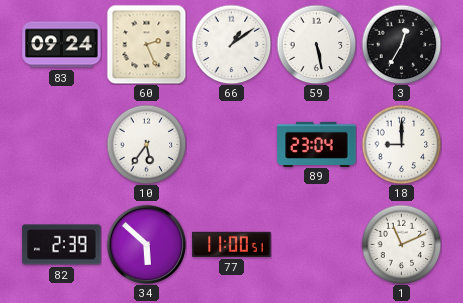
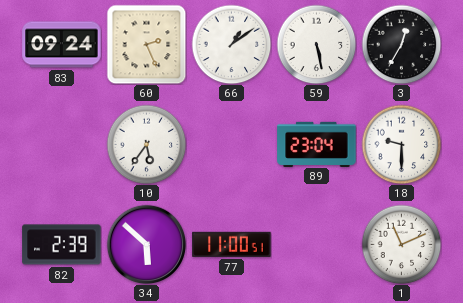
18: 9:00 -> 9:30 (401, 144)
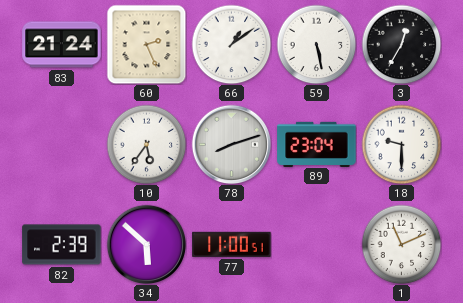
83: 09:24 -> 21:24 (62, 45)
78: none -> 8:12 (231, 144)
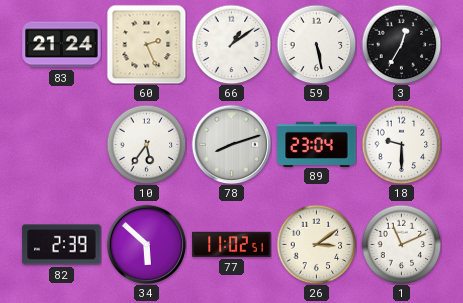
77: 11:00 -> 11:02 (232, 244)
26: none -> 3:09 (316, 244)
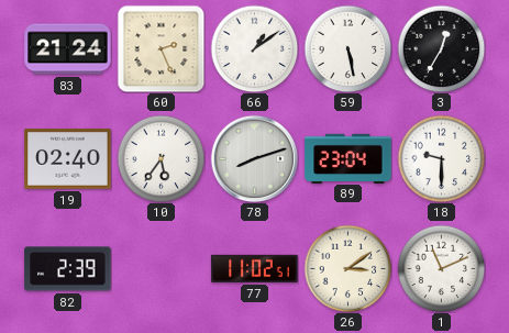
19: none -> 02:40 (68, 159)
34: 5:52 -> none (146, 244)
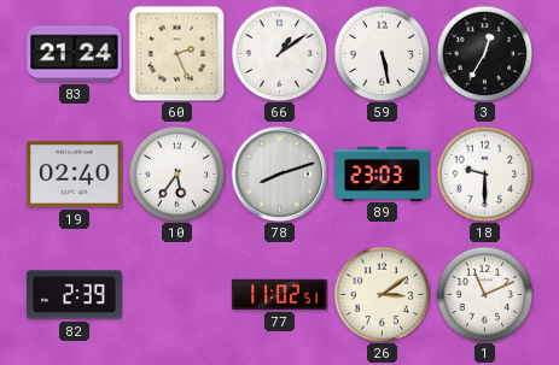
89: 23:04 -> 23:03 (383, 173)
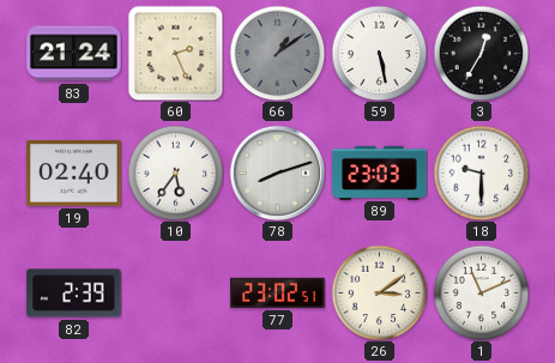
66 dial: white -> grey (277, 53)
77: 11:02 -> 23:02 (278, 292)
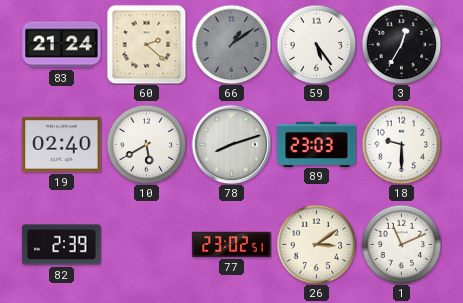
60: 2:26 -> 2:22 (146, 44)
59: 5:28 -> 5:24 (316, 44)
10: 5:36 -> 5:40 (146, 144)
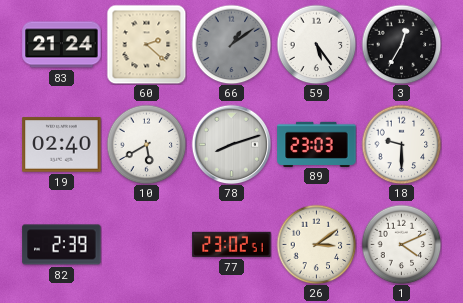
1: 11:11 -> 4:11 (401, 244)
